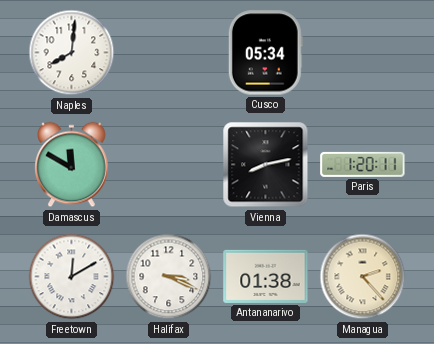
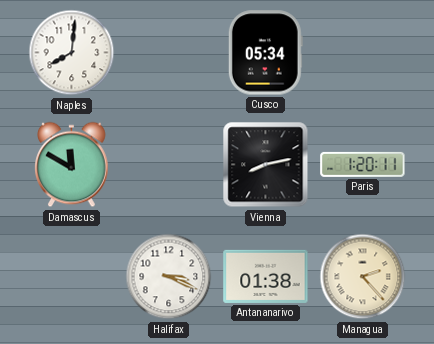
Freetown: 12:10 -> none (72, 277)
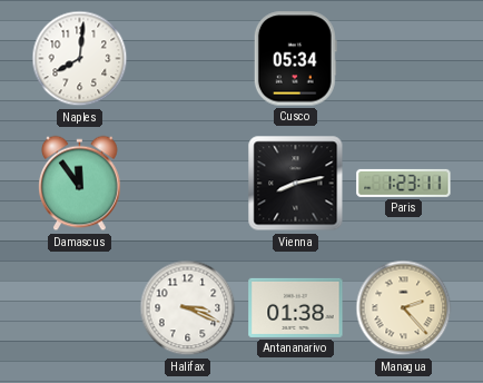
Damascus: 11:50 -> 11:54 (80, 184)
Paris: 1:20 -> 1:23 (404, 183)
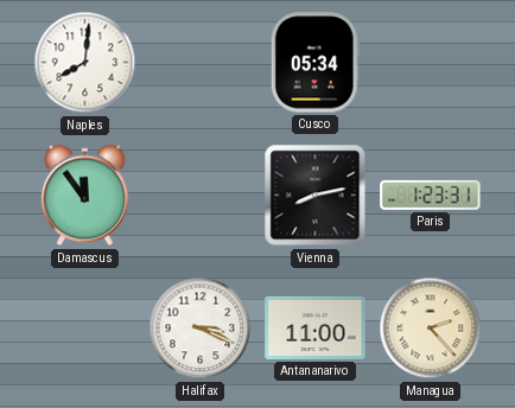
Paris: 1:23:11 -> 1:23:31 (431, 195)
Antananarivo: 01:38 -> 11:00 (316, 327)
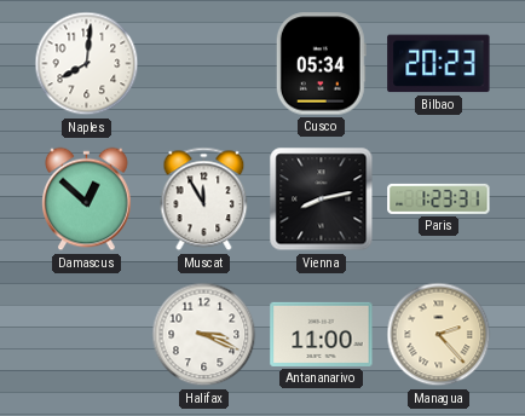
Bilbao: none -> 20:23 (439, 64)
Damascus: 11:54 -> 12:52 (87, 200)
Muscat: none -> 11:55 (204, 200)
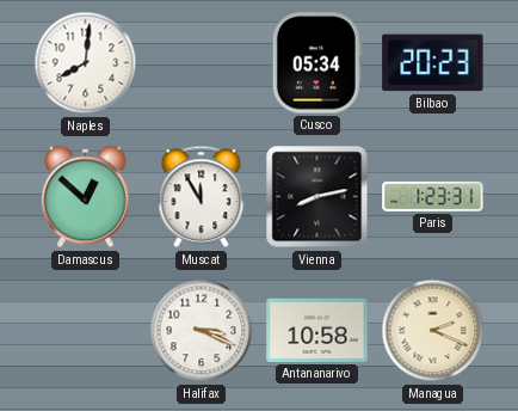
Antananarivo: 11:00 -> 10:58 (317, 330)
Managua: 2:23 -> 2:19 (433, 331)
